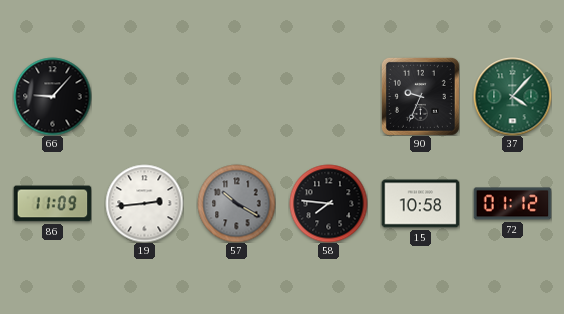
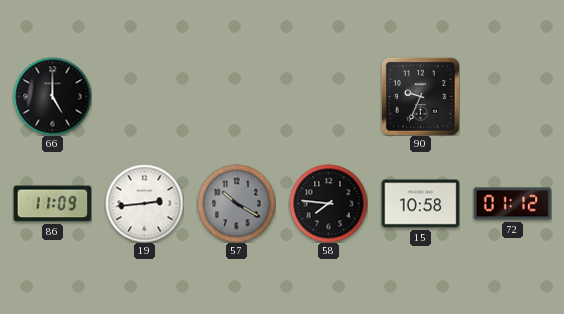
66: 9:07 -> 5:00 (52, 96)
37: 4:07 -> none (512, 96)
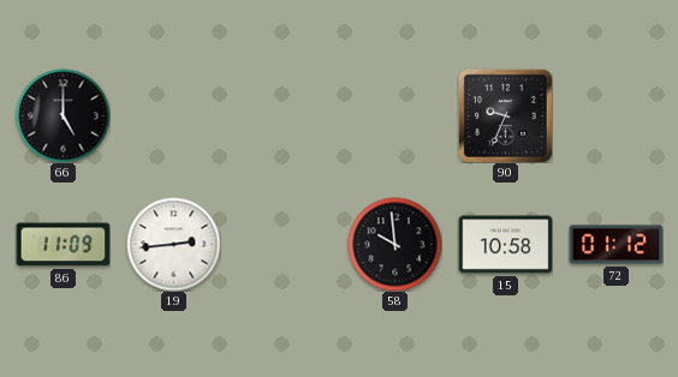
57: 10:20 -> none (236, 203)
58: 7:46 -> 9:59 (394, 244)
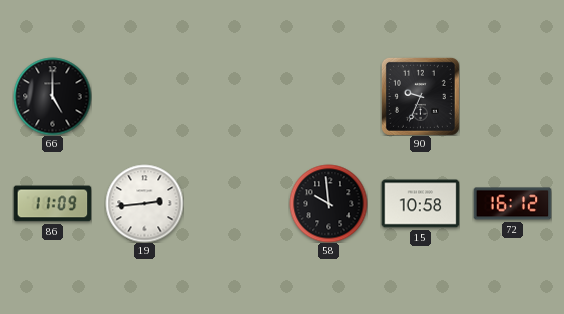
72: 01:12 -> 16:12 (512, 204)
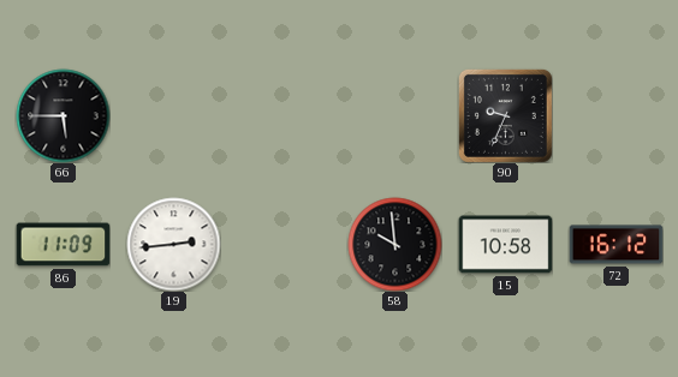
66: 5:00 -> 5:45 (63, 115)
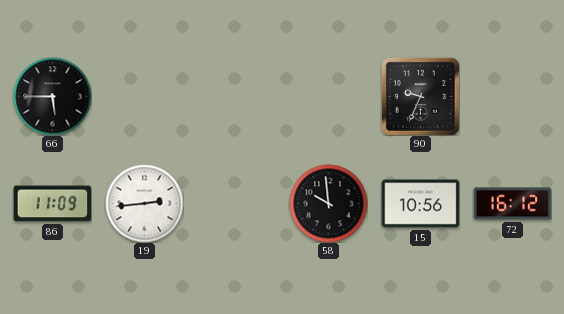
15: 10:58 -> 10:56 (420, 204)
